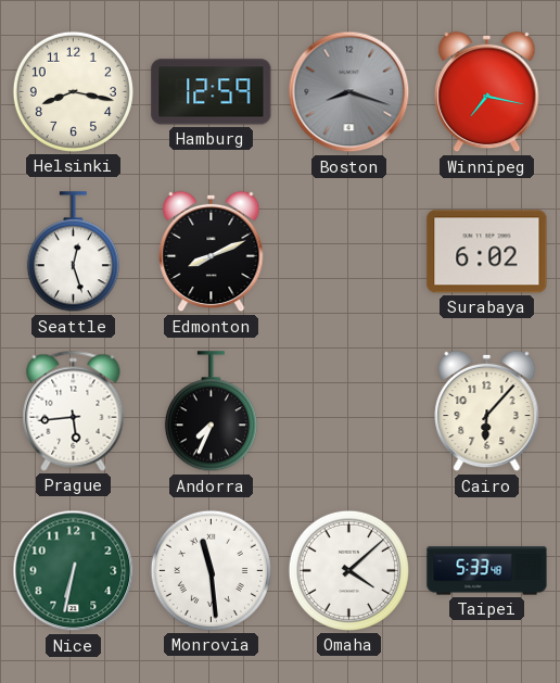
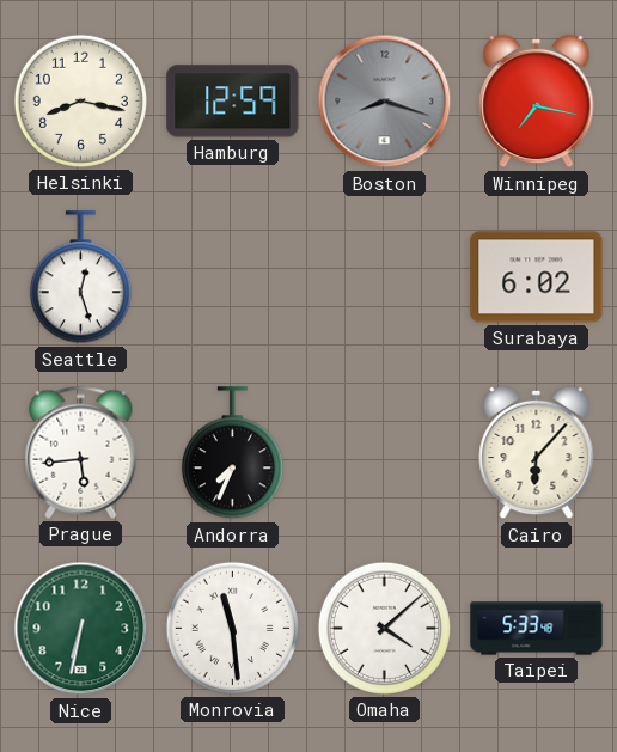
Edmonton: 8:11 -> none (212, 252)
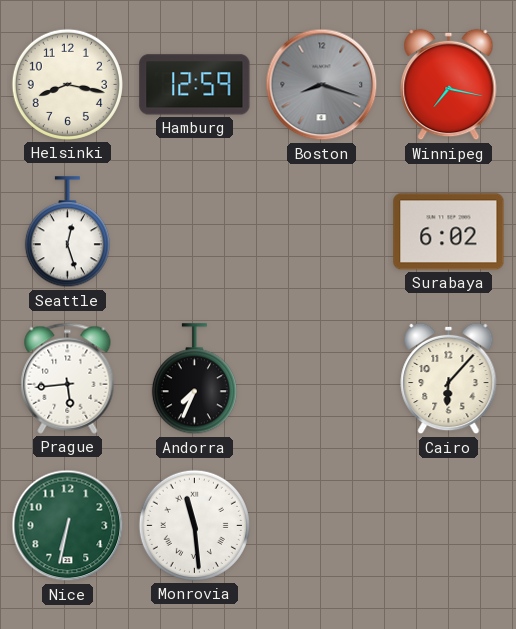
Omaha: 4:08 -> none (384, 628)
Taipei: 5:33 -> none (537, 629)
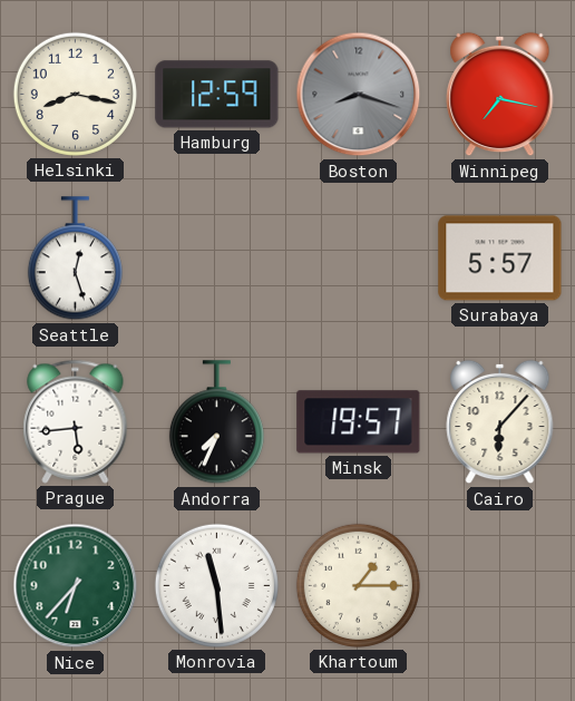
Surabaya: 6:02 -> 5:57 (500, 259)
Minsk: none -> 19:57 (359, 422)
Nice: 6:32 -> 6:37 (76, 586)
Khartoum: none -> 1:15 (358, 585)
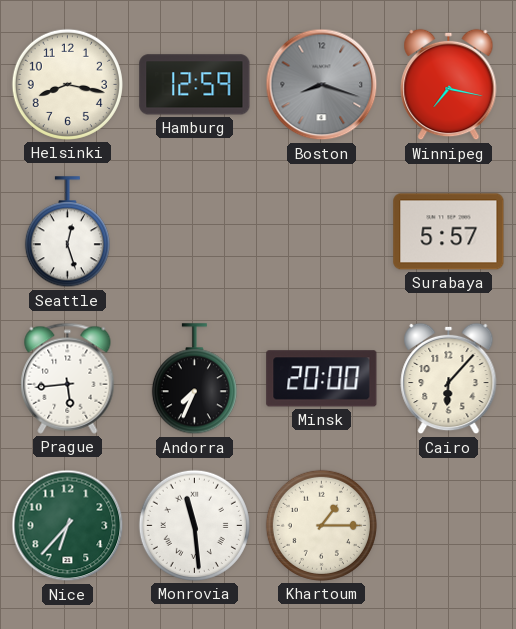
Minsk: 19:57 -> 20:00 (322, 379)
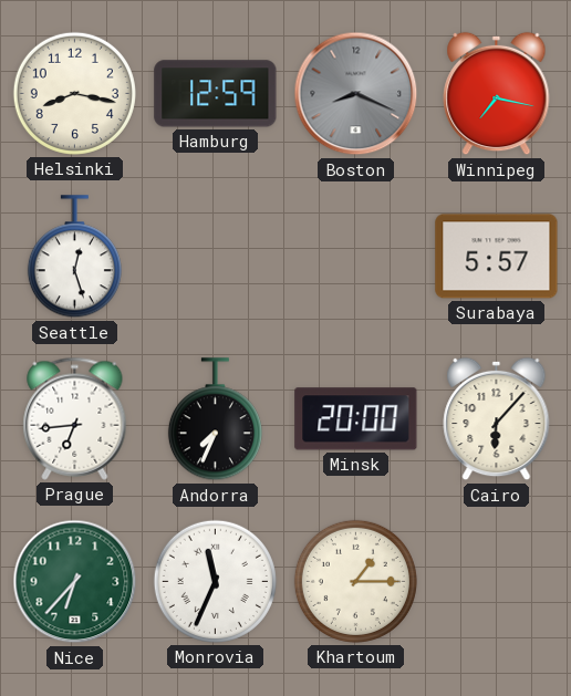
Boston: 8:18 -> 8:19 (356, 94)
Prague: 5:44 -> 6:44 (75, 418)
Monrovia: 11:29 -> 11:34 (215, 581)
